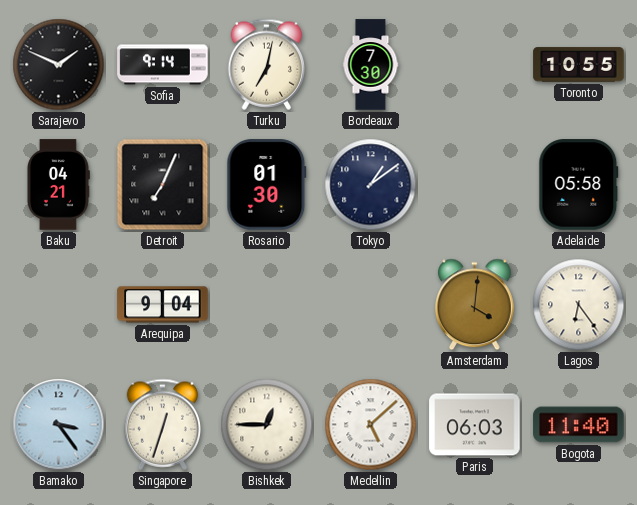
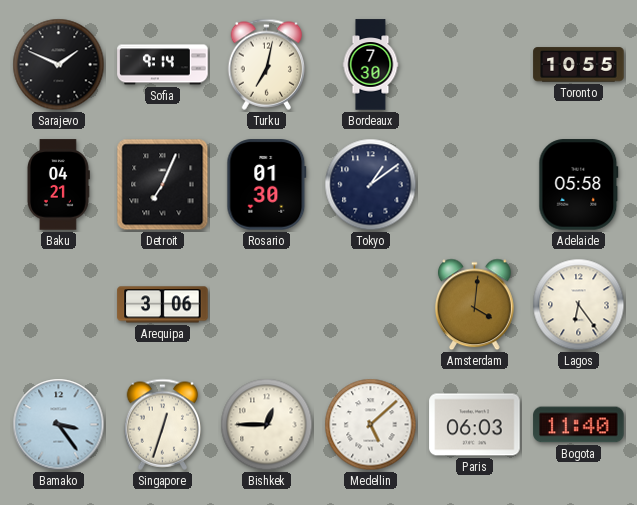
Arequipa: 9:04 -> 3:06 (163, 305)
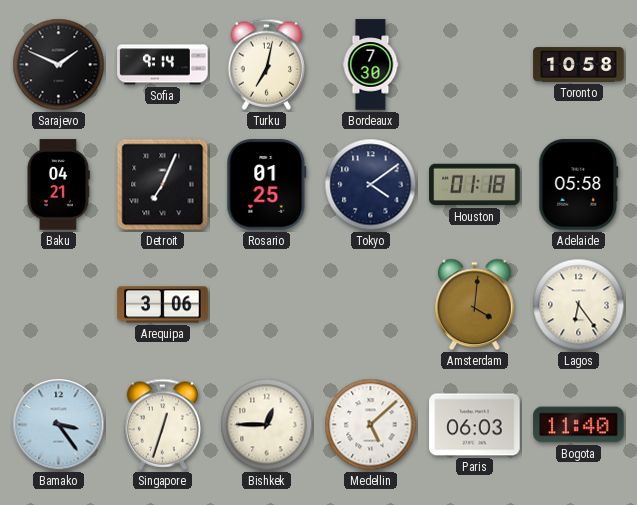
Toronto: 10:55 -> 10:58 (579, 65)
Rosario: 01:30 -> 01:25 (267, 185)
Tokyo: 1:09 -> 4:09 (371, 185)
Houston: none -> 01:18 (475, 185)
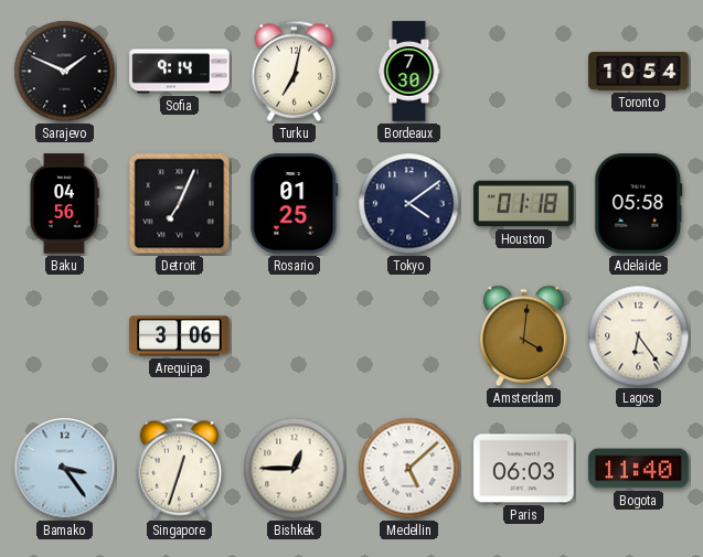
Toronto: 10:58 -> 10:54 (639, 72)
Baku: 04:21 -> 04:56 (64, 204)
